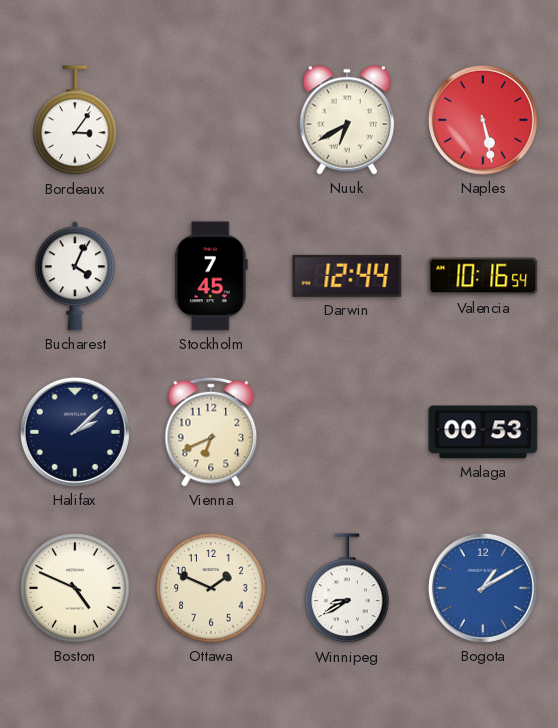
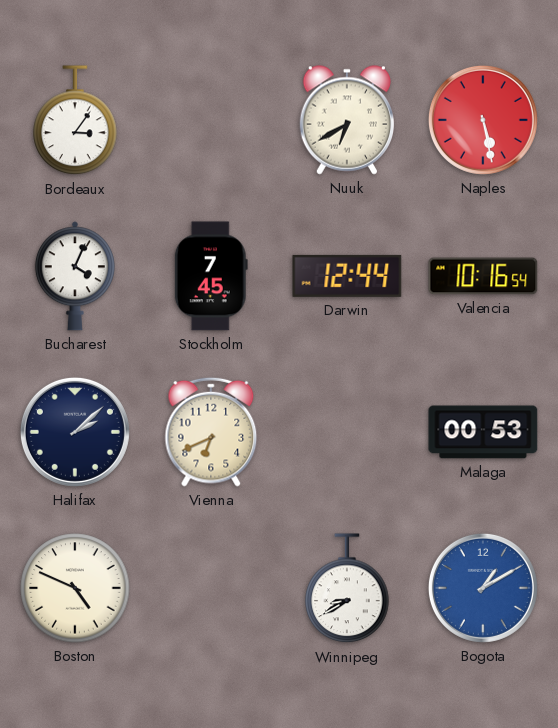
Ottawa: 1:49 -> none (211, 588)
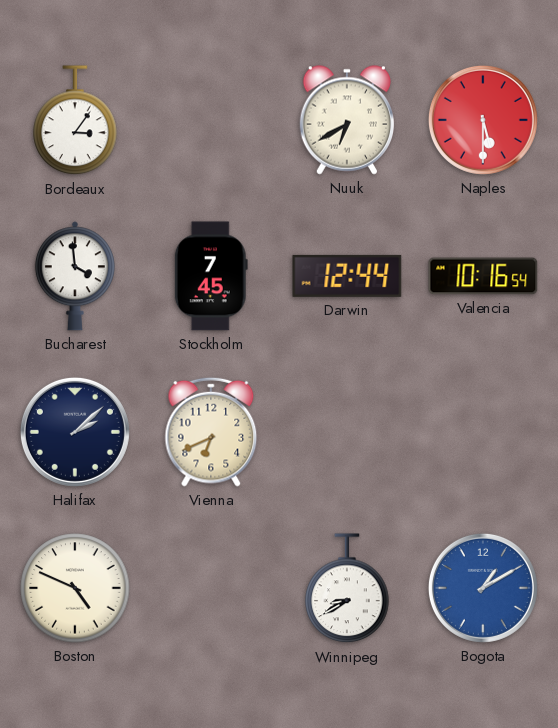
Naples: 5:28 -> 5:30 (483, 120)
Bucharest: 4:04 -> 3:59 (75, 276)
Malaga: 00:53 -> none (483, 432)
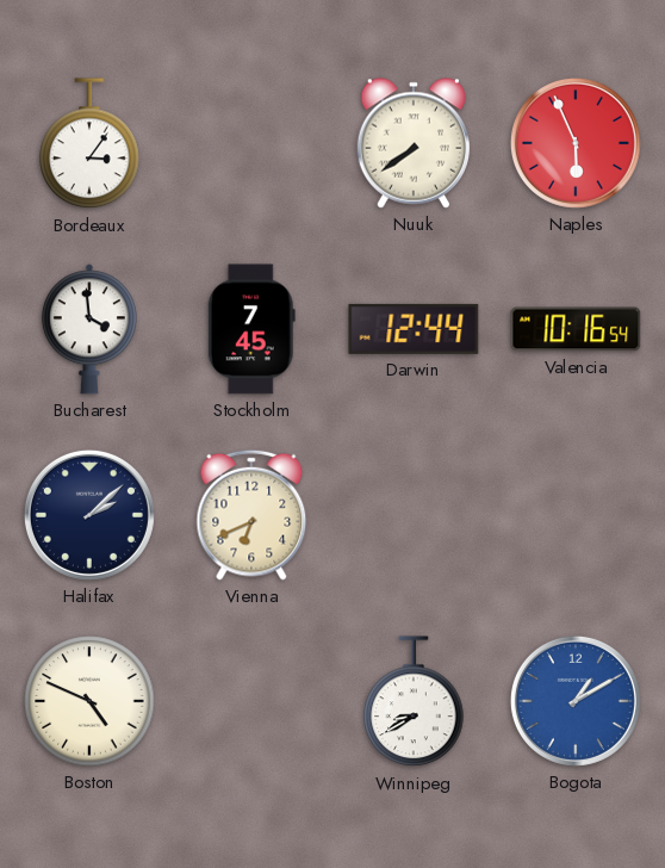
Nuuk: 6:40 -> 7:39 (412, 143)
Naples: 5:30 -> 5:56 (576, 143)
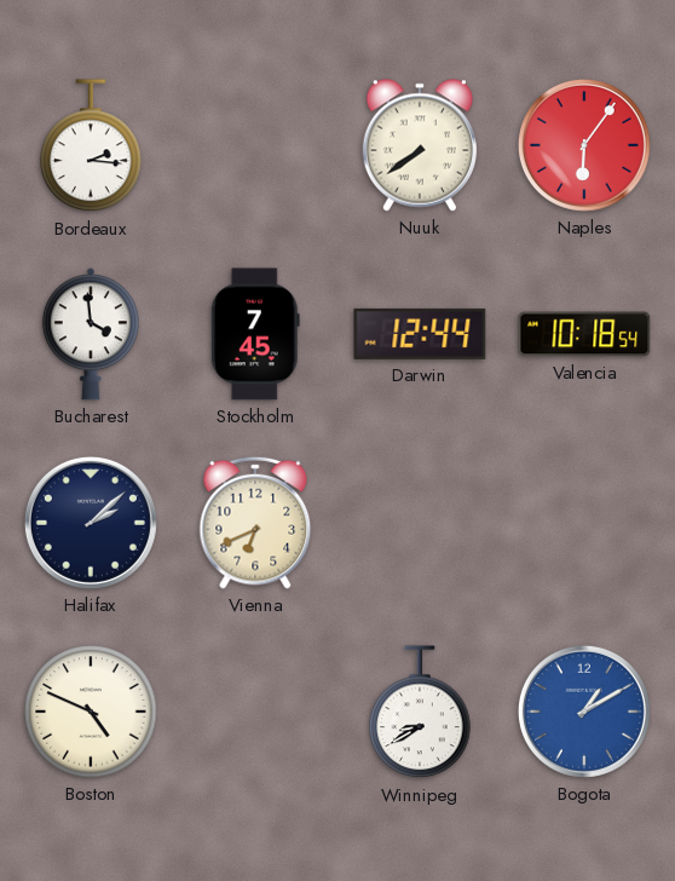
Bordeaux: 3:06 -> 2:16 (91, 146)
Naples: 5:56 -> 6:06 (584, 145)
Valencia: 10:16 -> 10:18 (584, 334)
